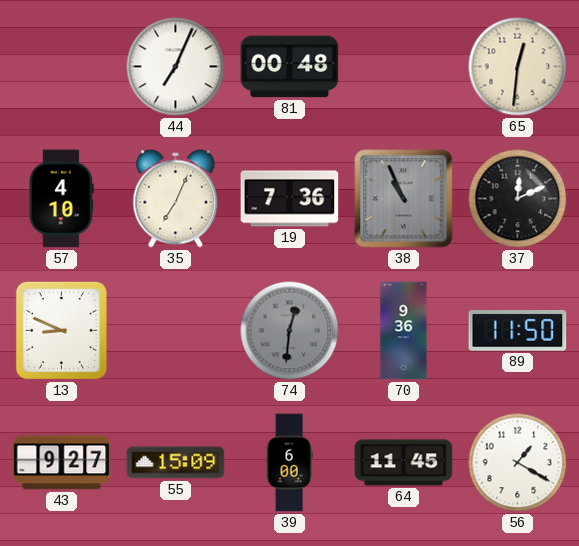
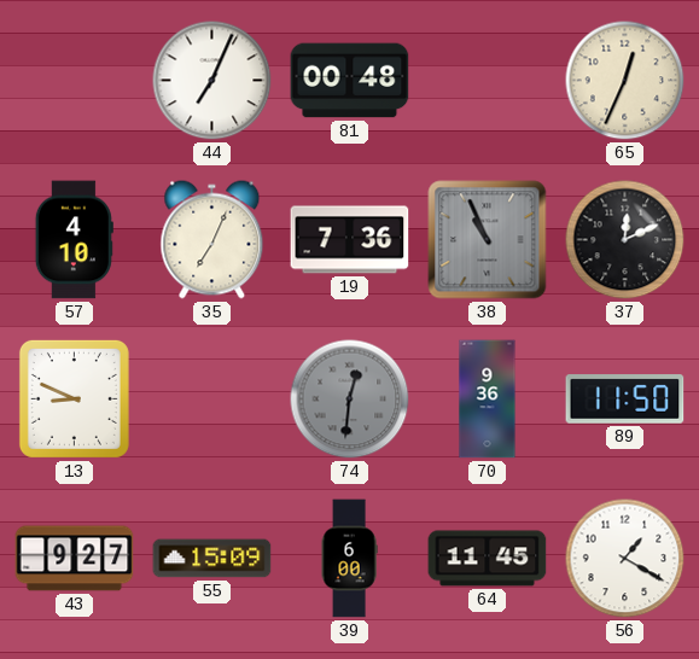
65: 12:31 -> 12:34 (625, 81)
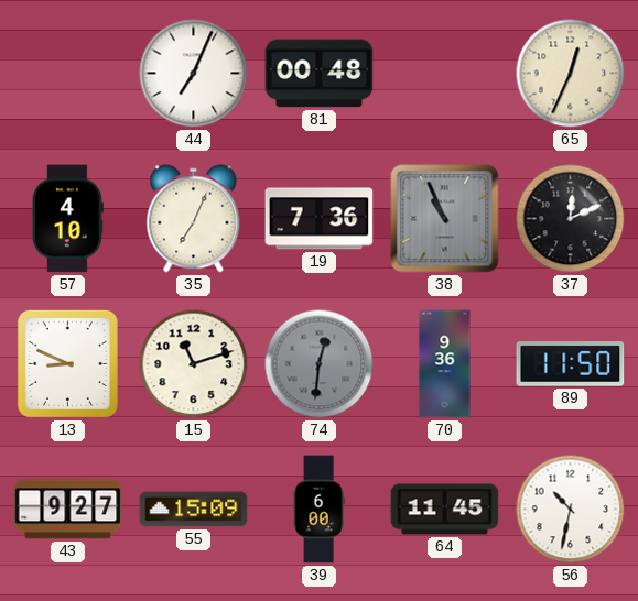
15: none -> 11:12 (194, 364)
56: 1:20 -> 10:32 (571, 510)
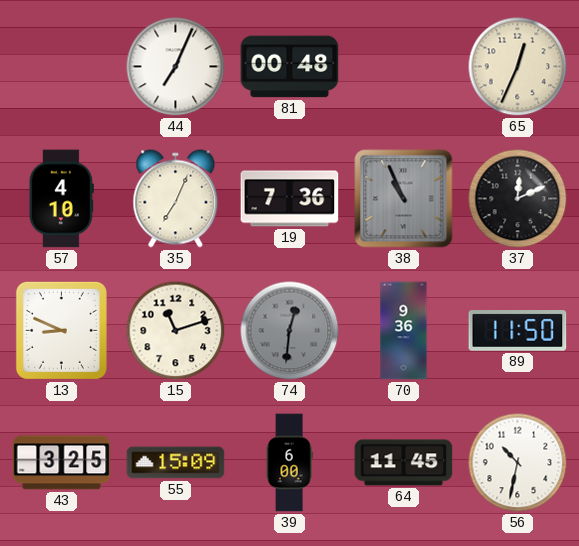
43: 9:27 -> 3:25 (62, 463)
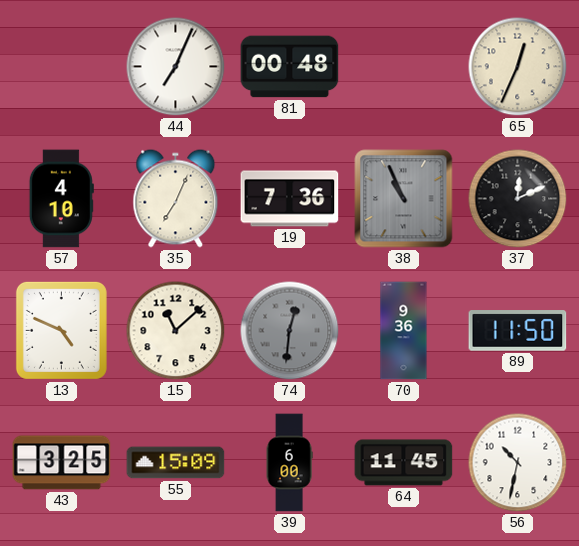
13: 8:49 -> 4:49 (61, 330)
15: 11:12 -> 11:08 (176, 331)
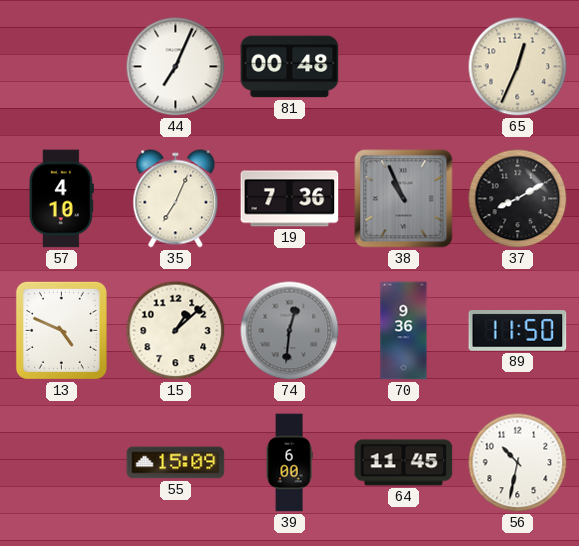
37: 12:11 -> 8:10 (518, 199)
15: 11:08 -> 1:08 (176, 331)
43: 3:25 -> none (62, 463)
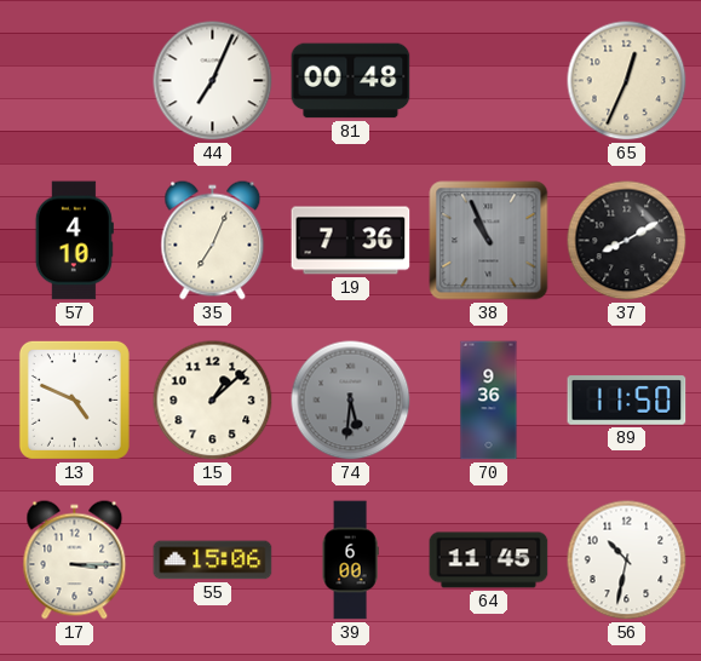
74: 12:31 -> 5:31 (351, 401)
17: none -> 3:15 (75, 561)
55: 15:09 -> 15:06 (213, 561)
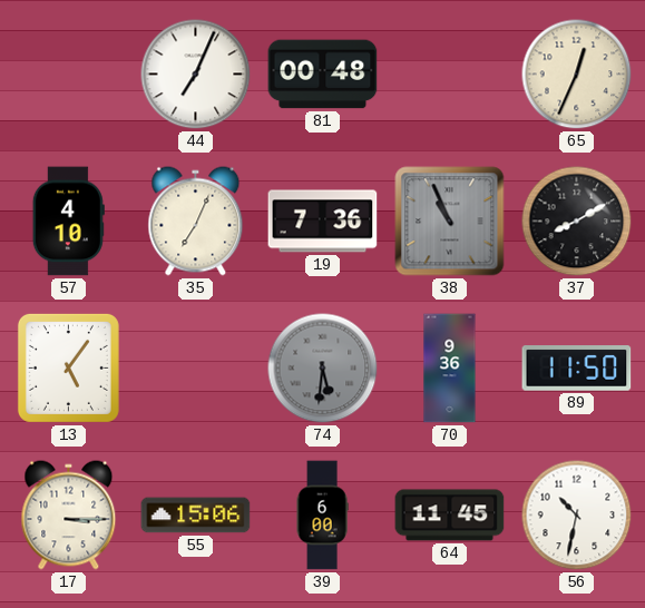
13: 4:49 -> 5:06 (68, 367)
15: 1:08 -> none (213, 401)
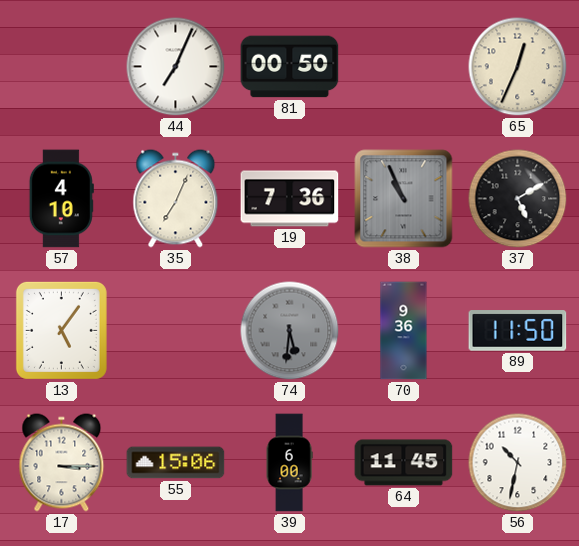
81: 00:48 -> 00:50 (290, 67)
37: 8:10 -> 5:10 (518, 199)
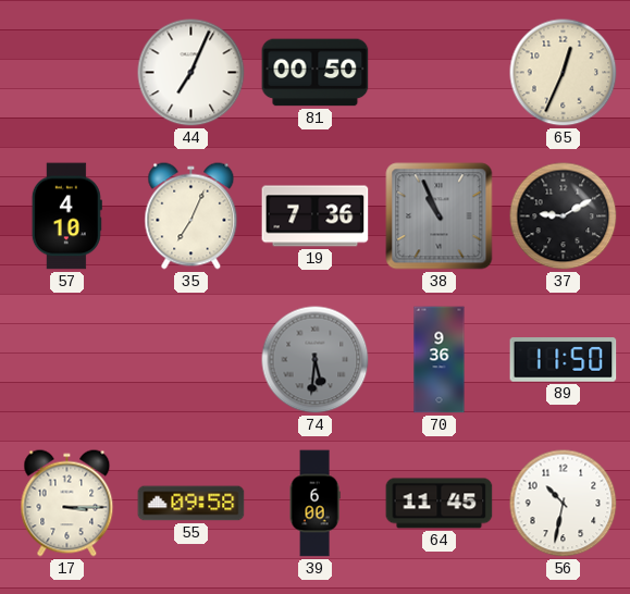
37: 5:10 -> 9:10 (564, 216)
13: 5:06 -> none (61, 330)
55: 15:06 -> 09:58 (192, 504)
